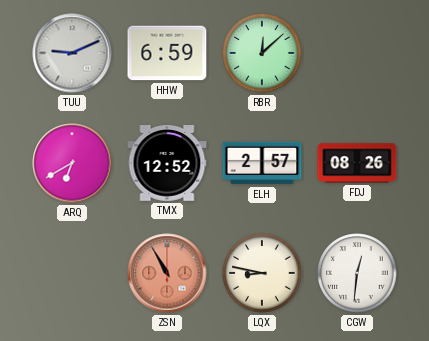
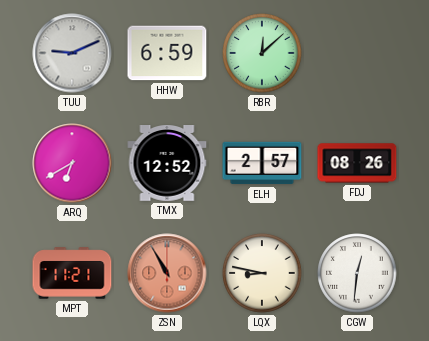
MPT: none -> 11:21 (72, 273)
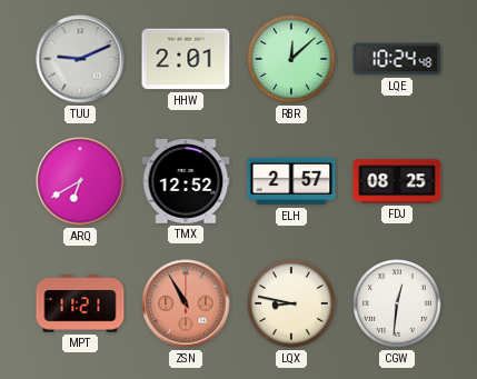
HHW: 6:59 -> 2:01 (186, 59)
LQE: none -> 10:24 (397, 59)
FDJ: 08:26 -> 08:25 (397, 181)
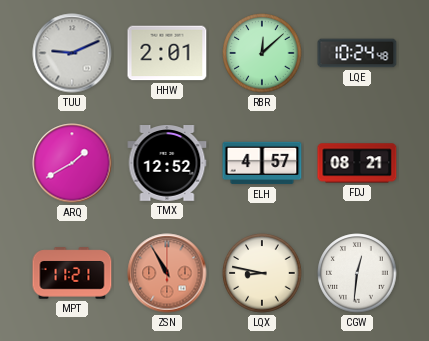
ARQ: 6:40 -> 1:40 (72, 163)
ELH: 2:57 -> 4:57 (262, 163)
FDJ: 08:25 -> 08:21 (357, 163)
